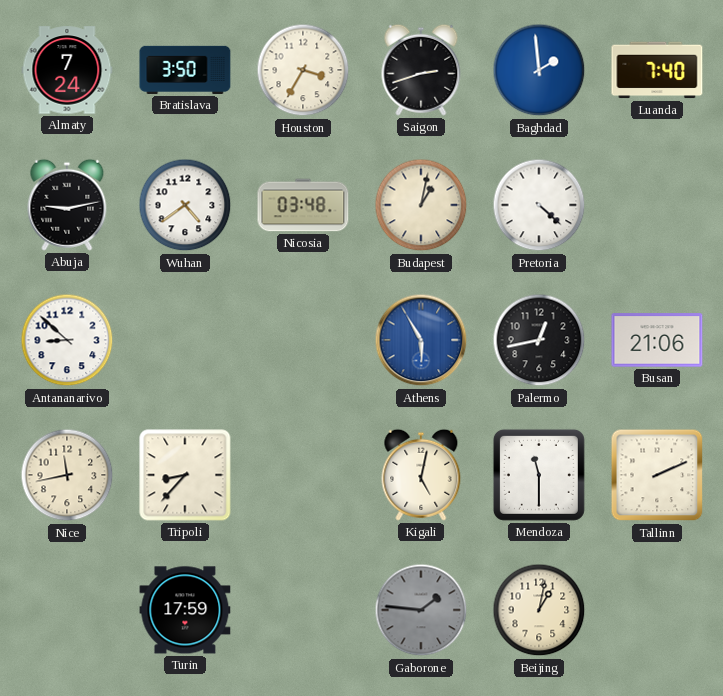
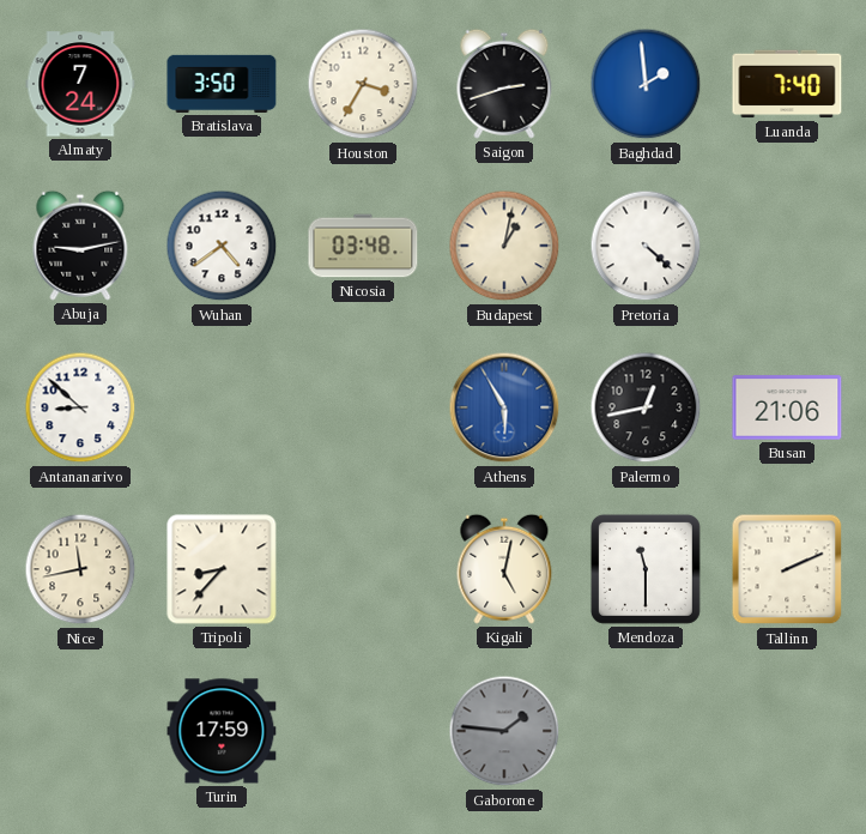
Beijing: 1:02 -> none (539, 610)
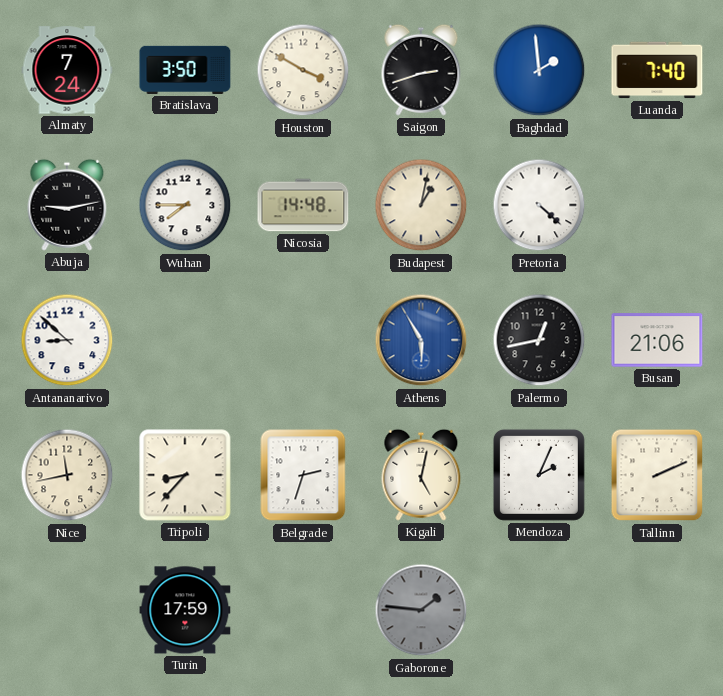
Houston: 3:35 -> 3:50 (303, 70)
Wuhan: 4:39 -> 7:45 (185, 205)
Nicosia: 03:48 -> 14:48 (303, 205)
Belgrade: none -> 2:33 (303, 475)
Mendoza: 11:30 -> 2:04 (539, 475)
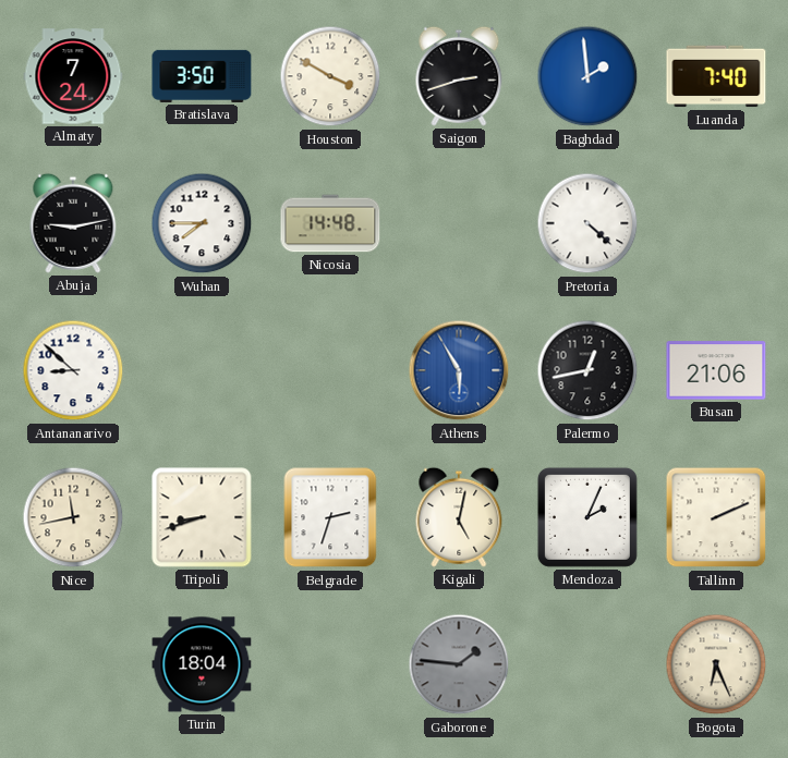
Budapest: 1:02 -> none (421, 205)
Tripoli: 8:37 -> 8:42 (202, 517)
Turin: 17:59 -> 18:04 (202, 664)
Bogota: none -> 6:26 (716, 664)
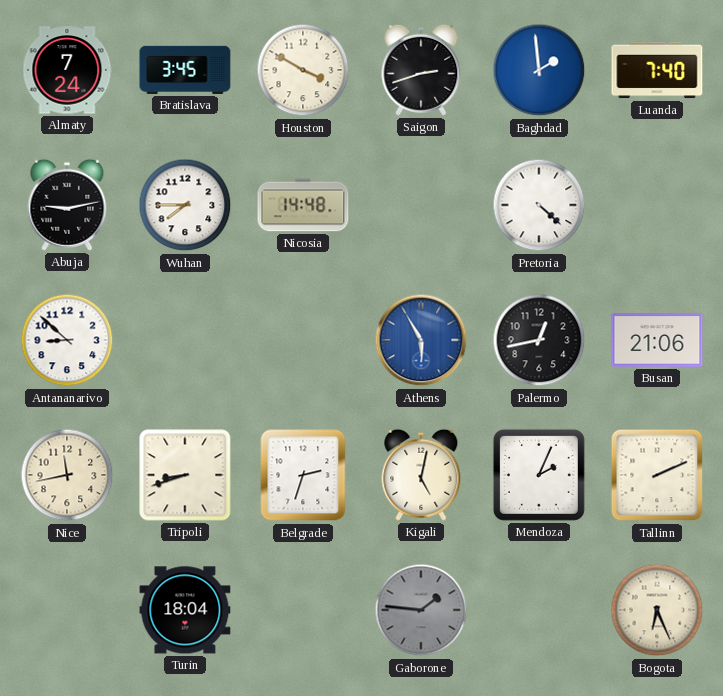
Bratislava: 3:50 -> 3:45 (185, 70)
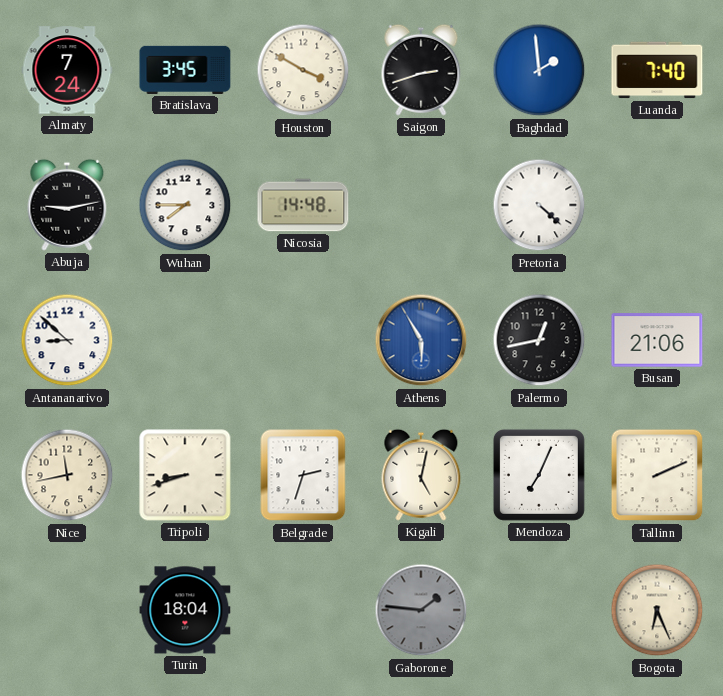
Mendoza: 2:04 -> 7:04 (539, 475)
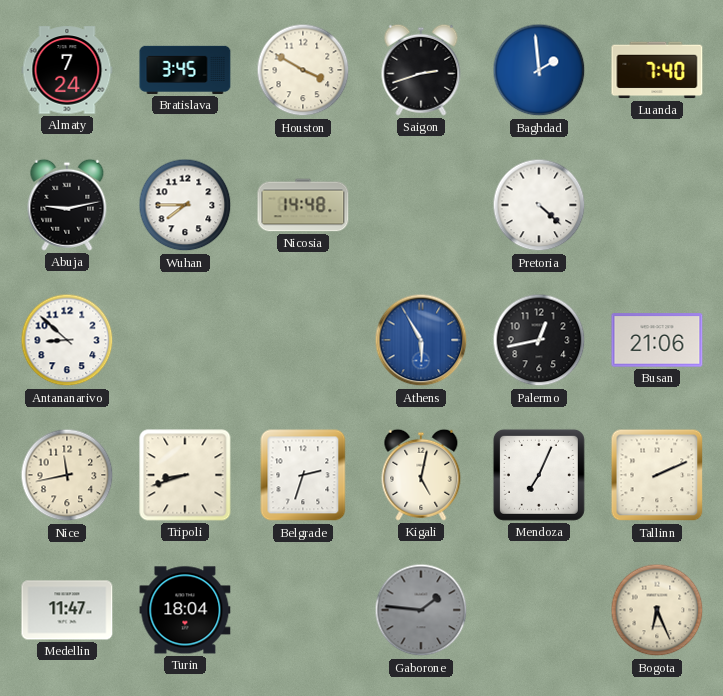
Medellin: none -> 11:47 (67, 610)
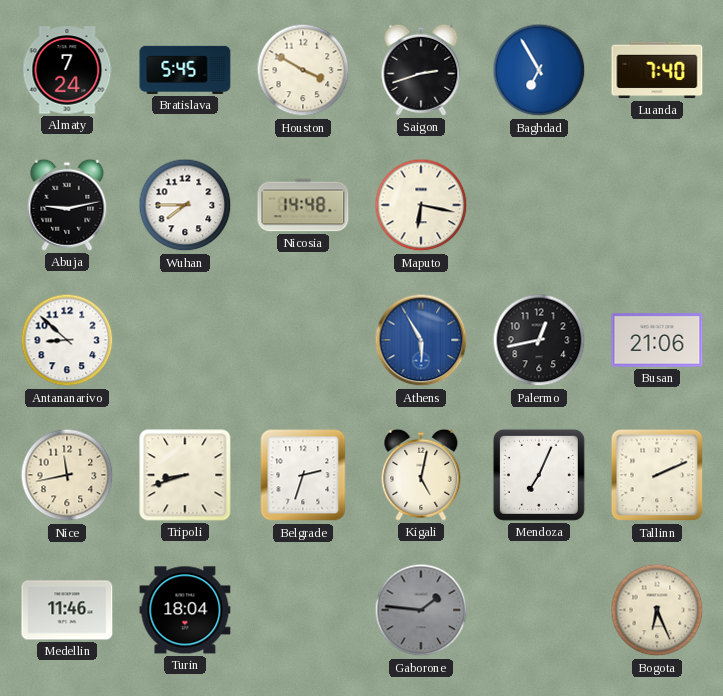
Bratislava: 3:45 -> 5:45 (185, 70)
Baghdad: 1:59 -> 6:55 (539, 70)
Maputo: none -> 6:17 (421, 205)
Pretoria: 4:22 -> none (539, 205)
Medellin: 11:47 -> 11:46 (67, 610)
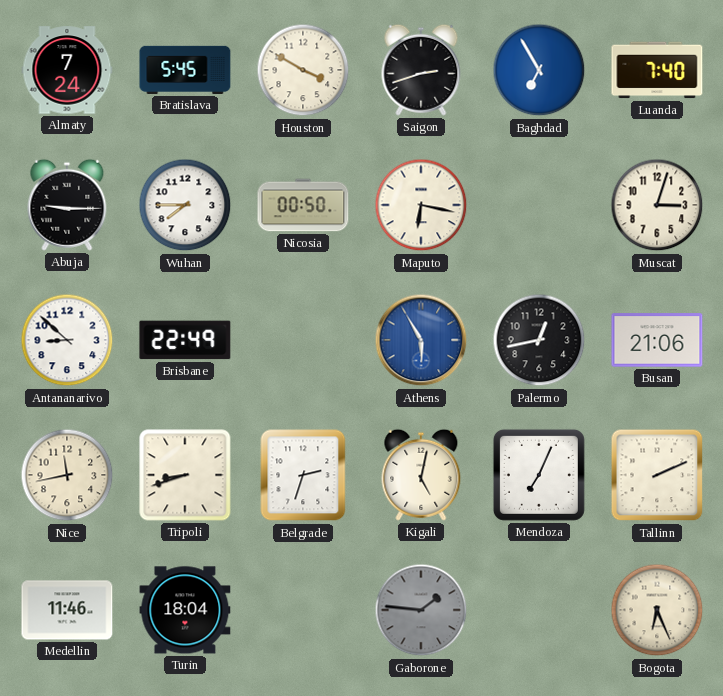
Abuja: 9:13 -> 9:15 (67, 205)
Nicosia: 14:48 -> 00:50 (303, 205)
Muscat: none -> 3:03 (657, 205)
Brisbane: none -> 22:49 (185, 340)
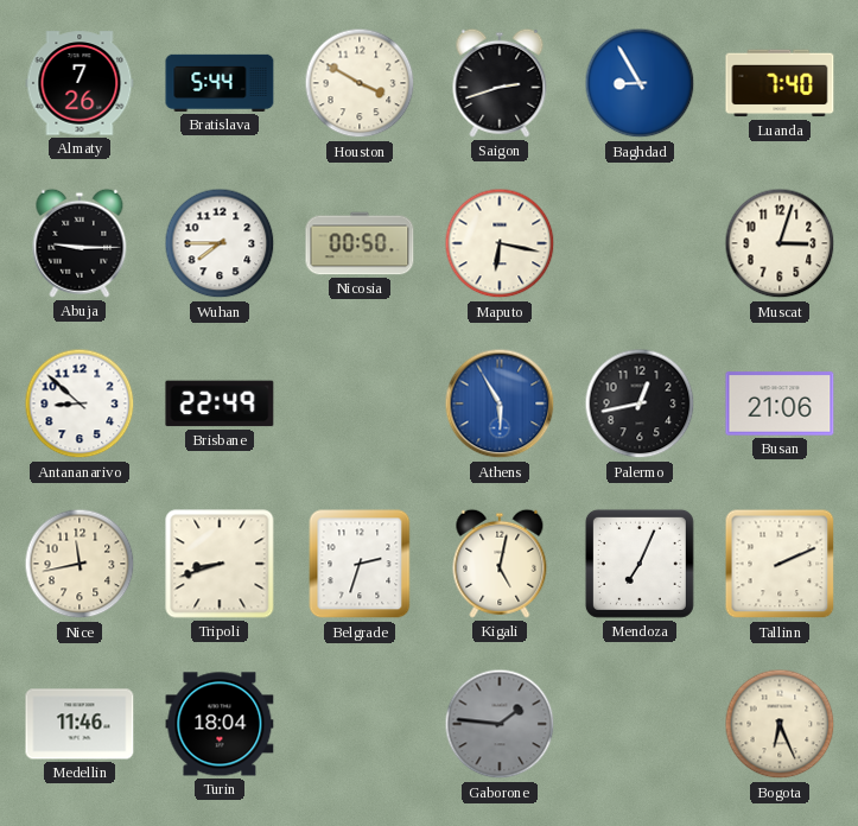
Almaty: 7:24 -> 7:26 (80, 83)
Bratislava: 5:45 -> 5:44 (220, 83)
Baghdad: 6:55 -> 8:55 (640, 83)
